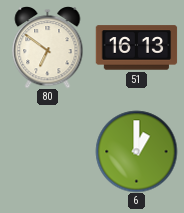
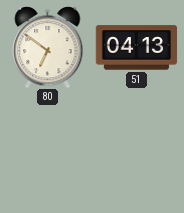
51: 16:13 -> 04:13 (136, 48)
6: 1:00 -> none (136, 151)
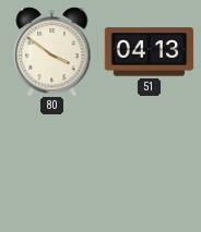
80: 6:51 -> 3:51 (52, 52)
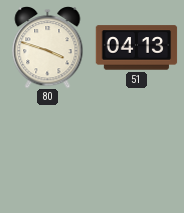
80: 3:51 -> 3:48 (48, 48)
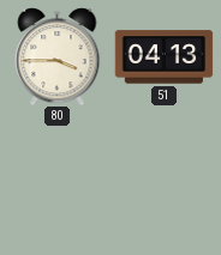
80: 3:48 -> 3:45 (58, 57)
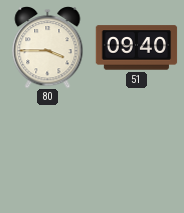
51: 04:13 -> 09:40 (136, 48)
